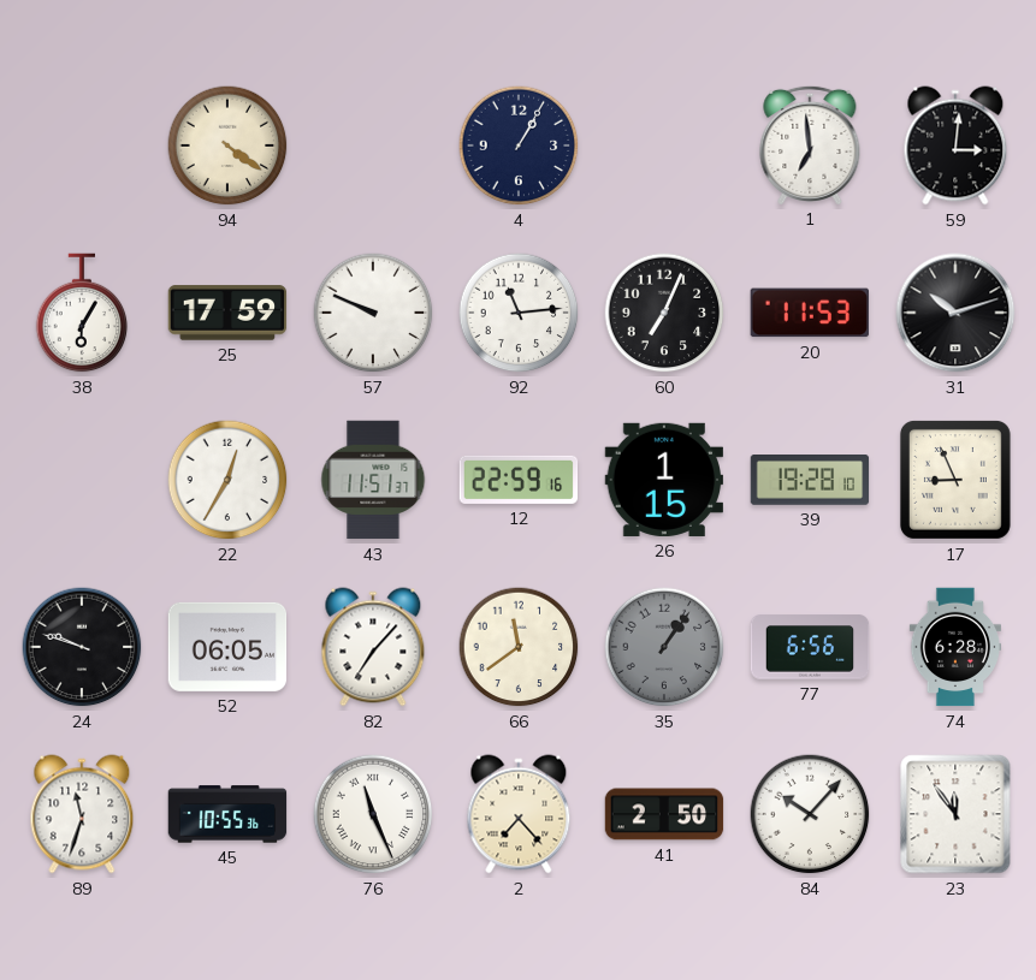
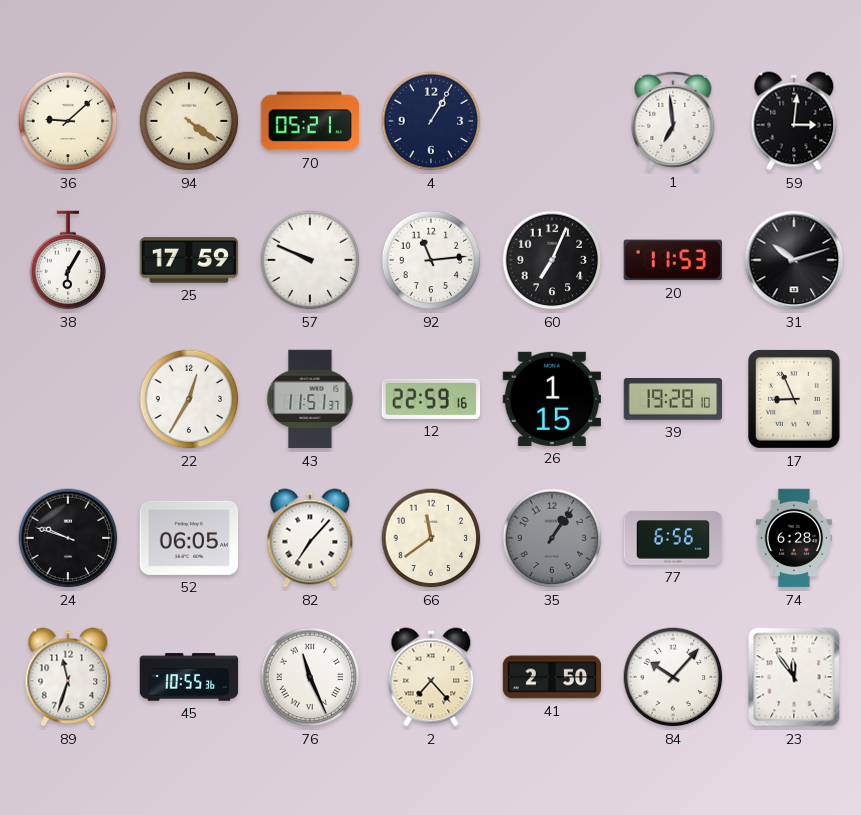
36: none -> 9:08 (68, 121)
70: none -> 05:21 (310, 121)
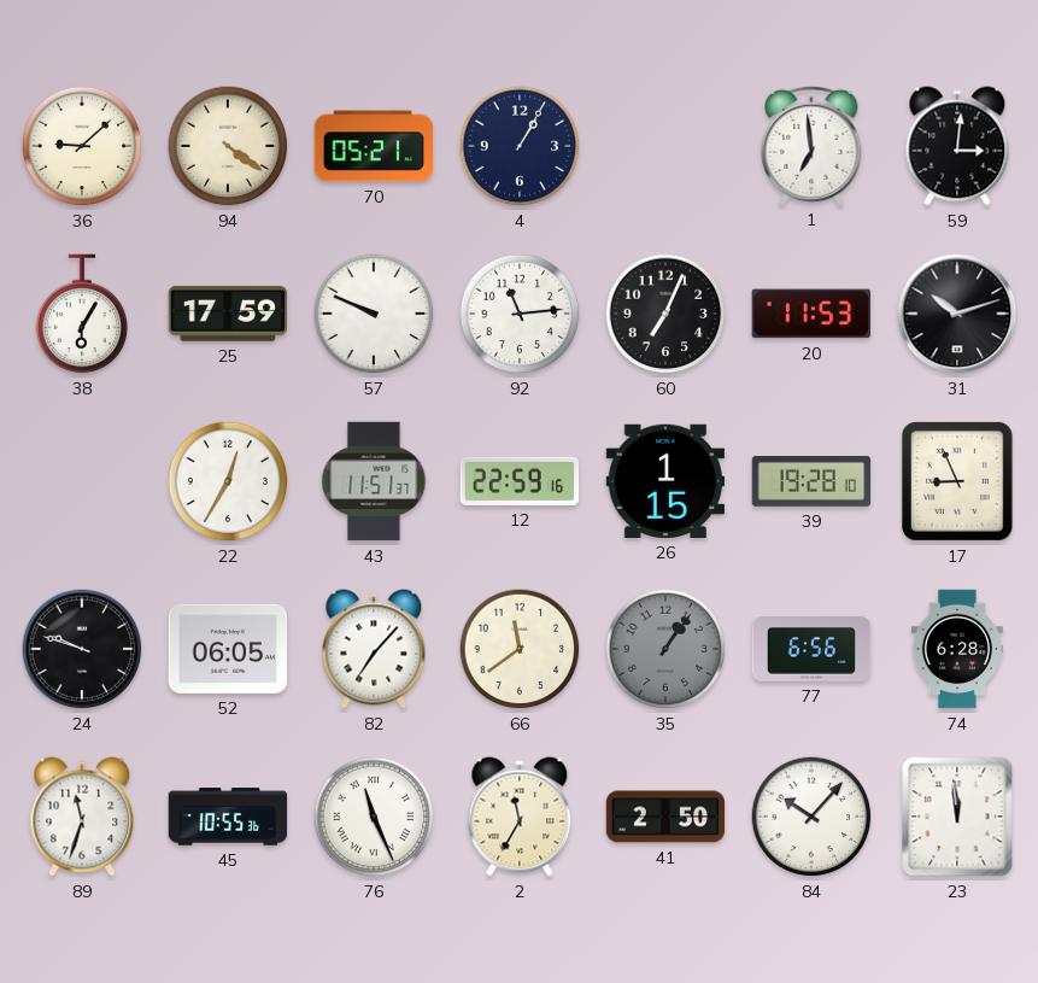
2: 7:23 -> 11:35 (520, 817)
23: 11:54 -> 11:59 (957, 817)
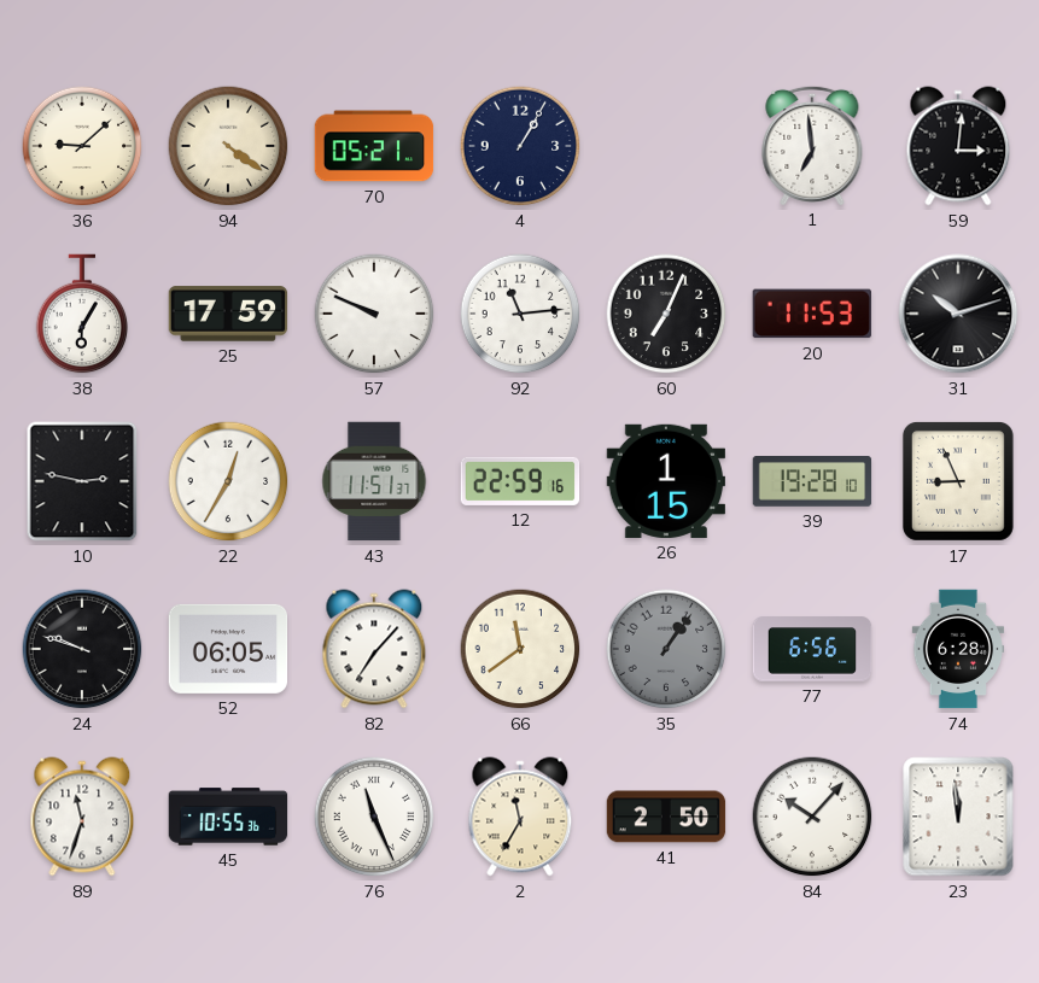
10: none -> 2:47 (82, 481)
